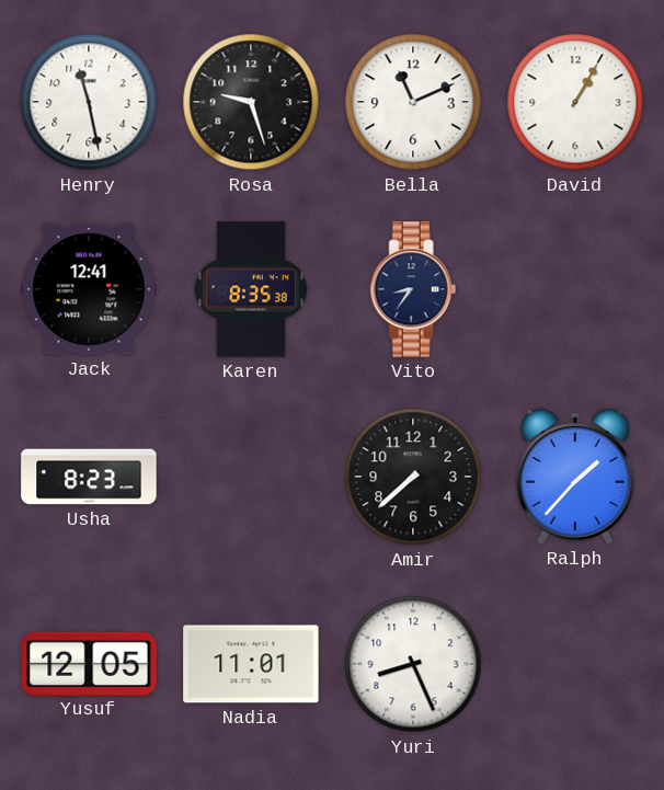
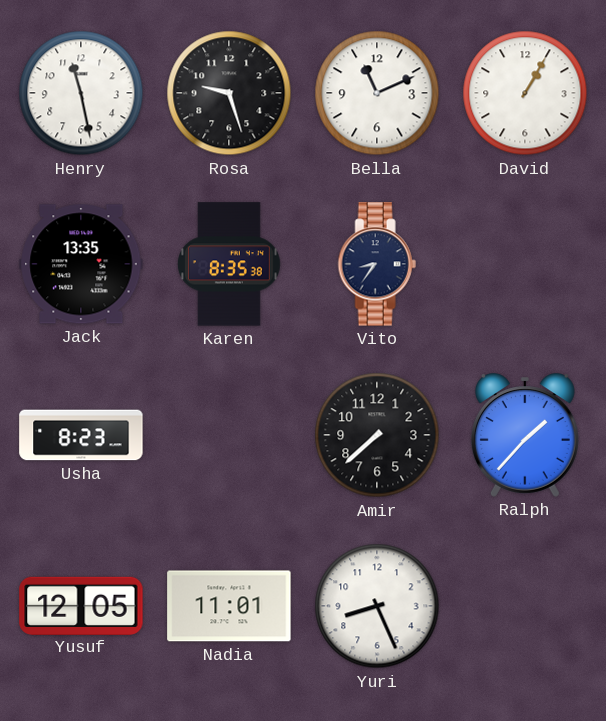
Jack: 12:41 -> 13:35 (81, 264)
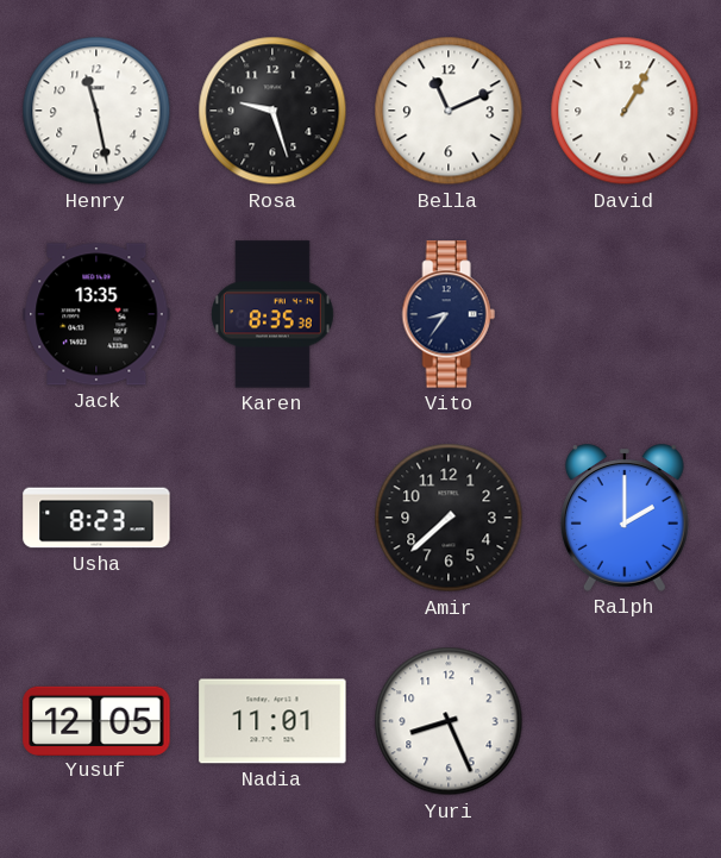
Ralph: 1:37 -> 2:00 (625, 518)
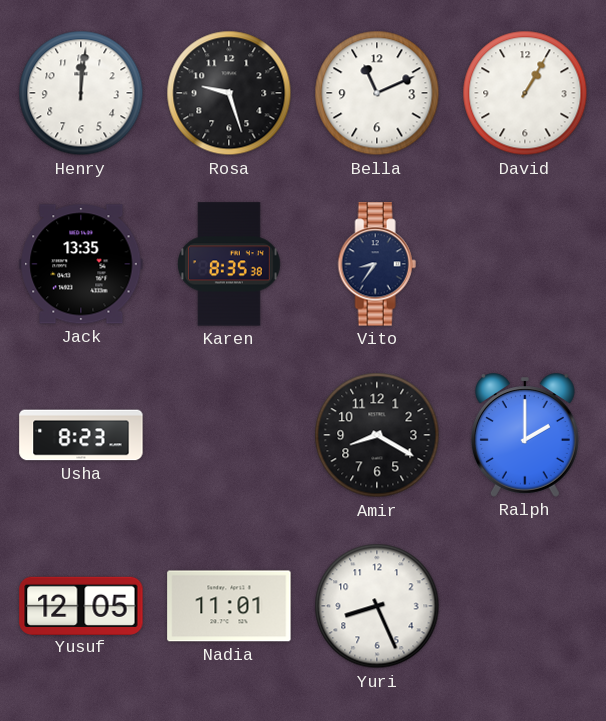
Henry: 11:28 -> 12:01 (81, 93)
Amir: 7:38 -> 8:20 (377, 435)
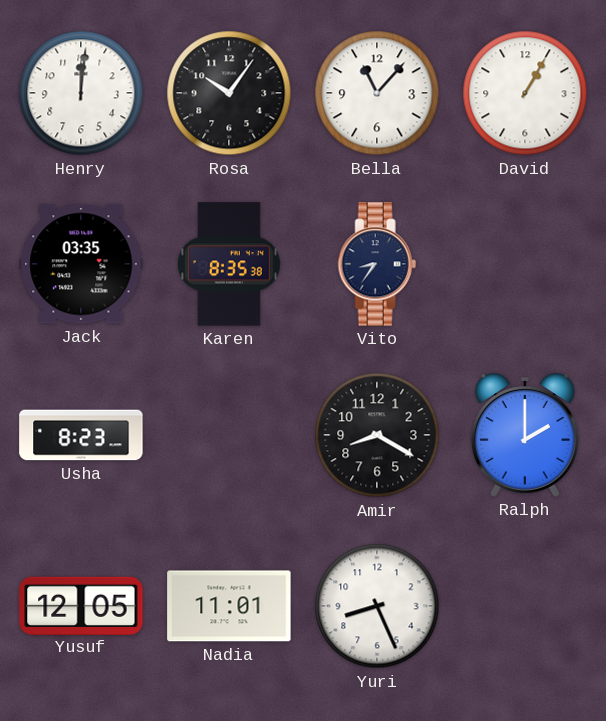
Rosa: 9:27 -> 10:06 (229, 93)
Bella: 11:11 -> 11:07 (377, 93)
Jack: 13:35 -> 03:35 (81, 264)
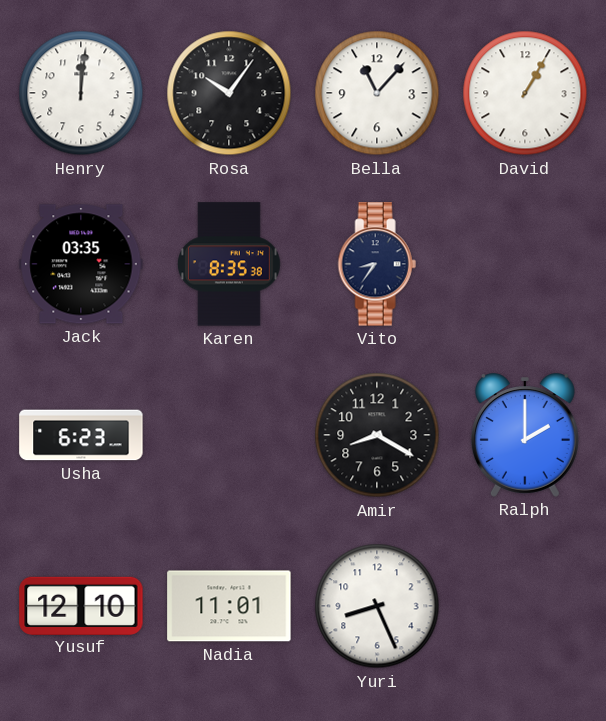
Usha: 8:23 -> 6:23 (81, 435)
Yusuf: 12:05 -> 12:10 (81, 605)
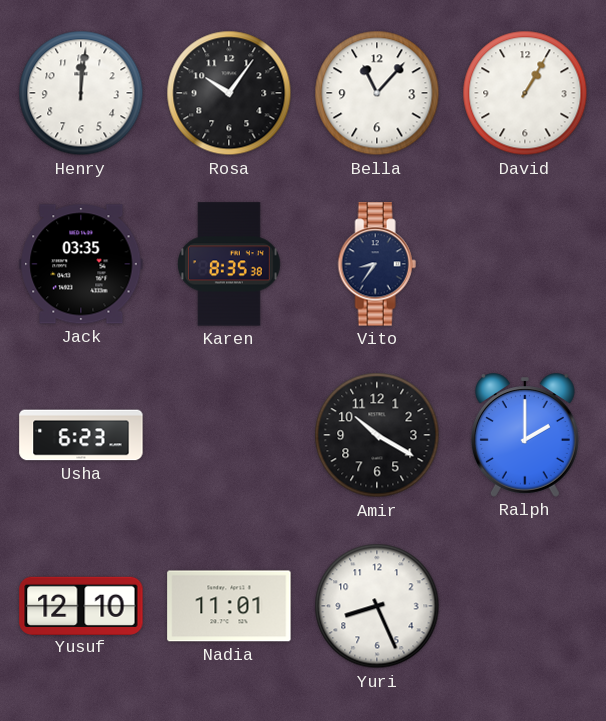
Amir: 8:20 -> 10:20 (377, 435)
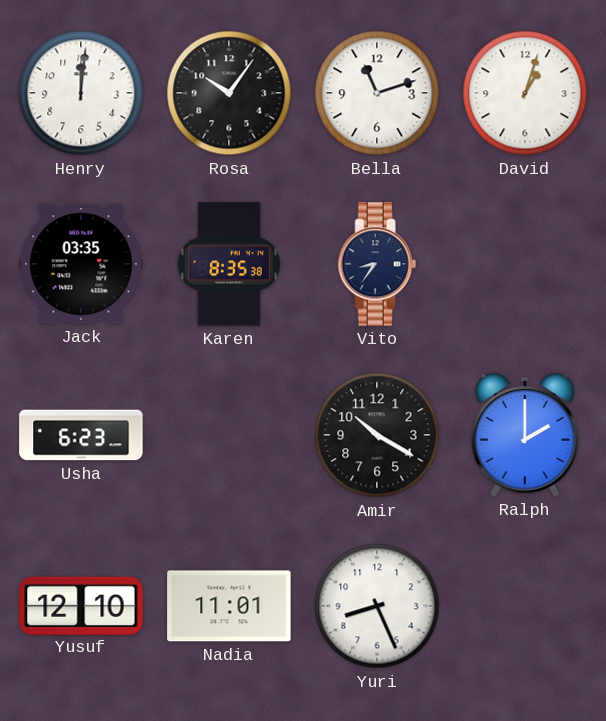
Bella: 11:07 -> 11:12 (377, 93)
David: 1:05 -> 1:03 (525, 93)
